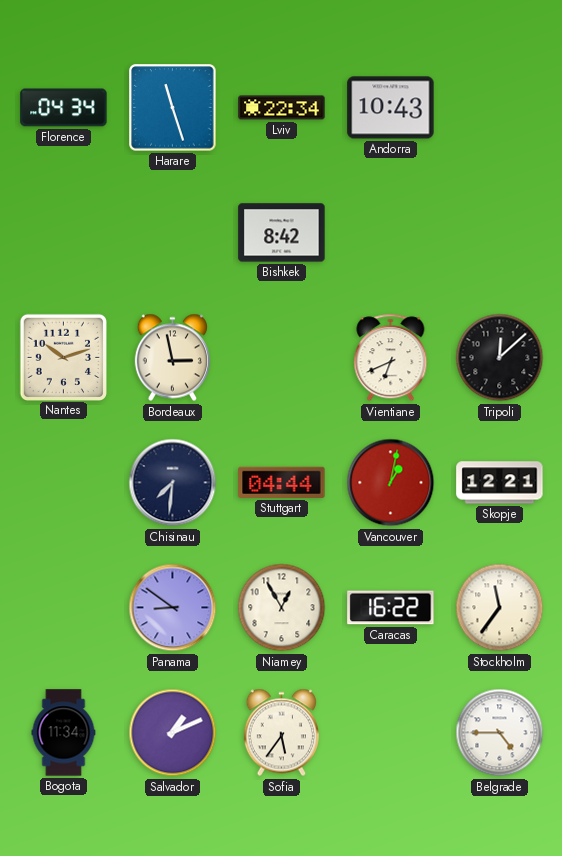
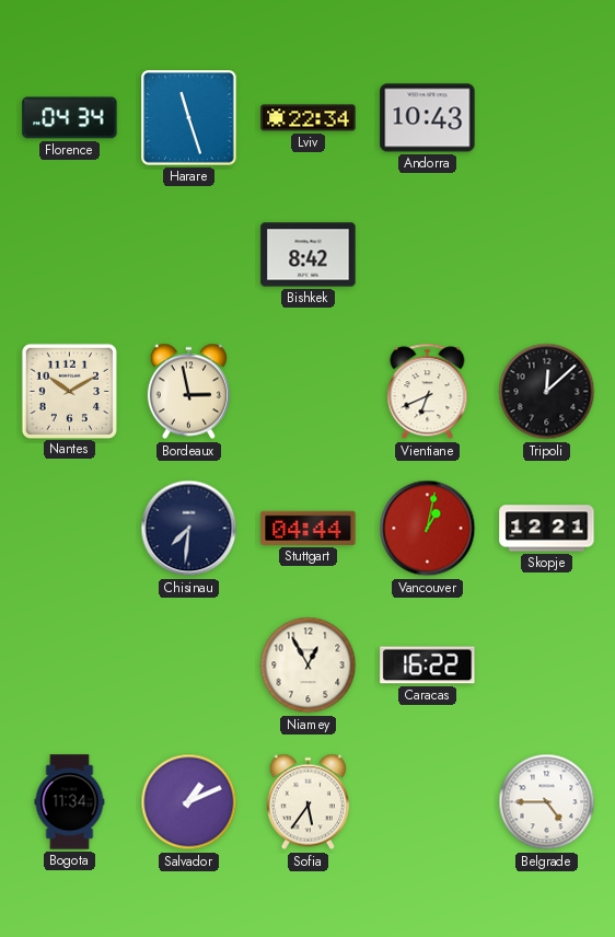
Nantes: 10:12 -> 10:10 (69, 391)
Panama: 8:51 -> none (173, 608)
Stockholm: 11:36 -> none (500, 608)
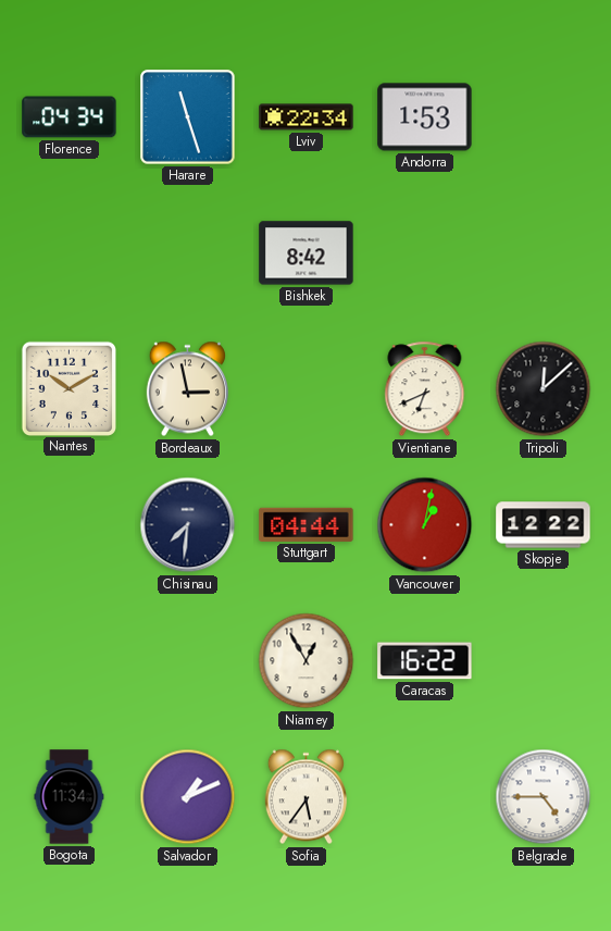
Andorra: 10:43 -> 1:53 (425, 117)
Skopje: 12:21 -> 12:22 (544, 525)
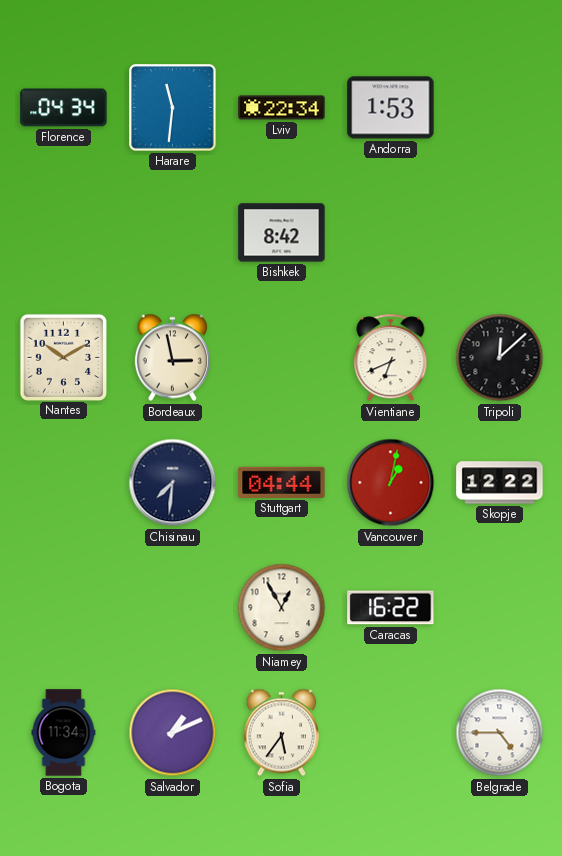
Harare: 11:27 -> 11:31 (173, 108)
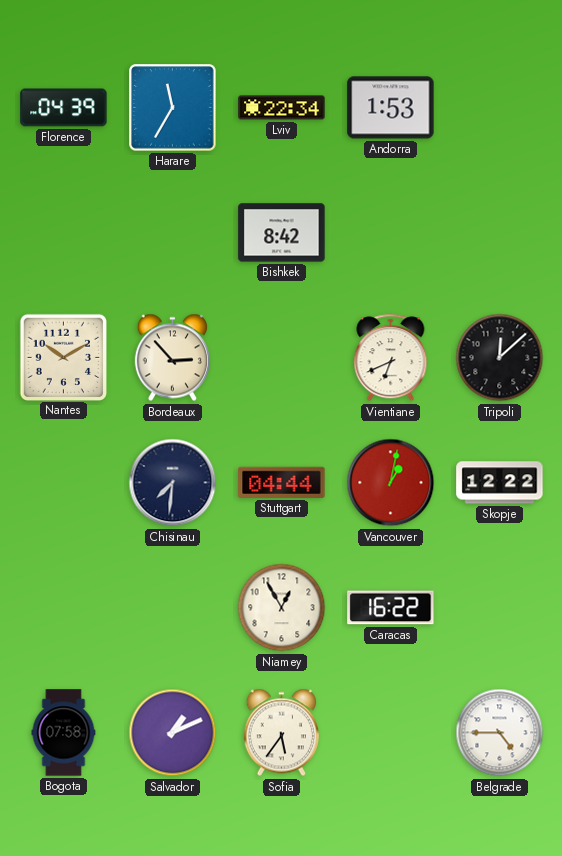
Florence: 04:34 -> 04:39 (64, 108)
Harare: 11:31 -> 11:35 (173, 108)
Bordeaux: 2:58 -> 2:53 (172, 358)
Bogota: 11:34 -> 07:58 (64, 733)
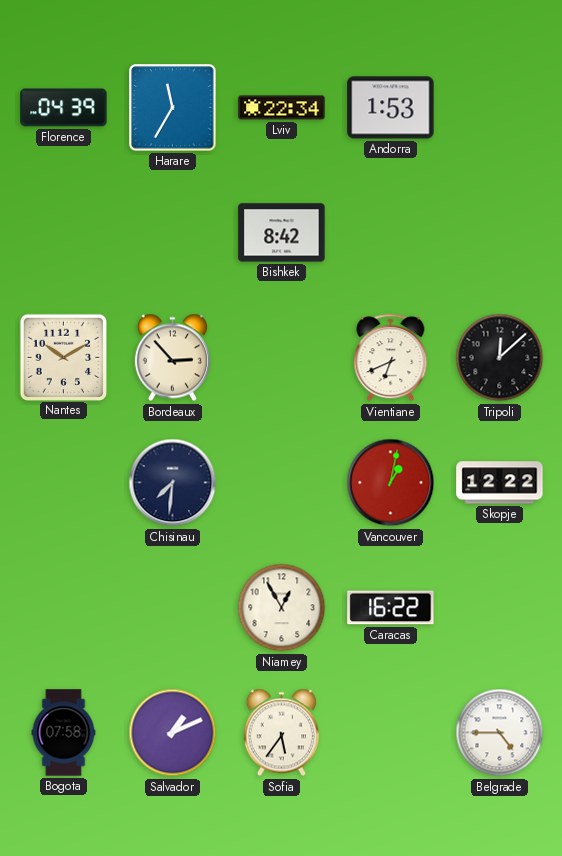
Stuttgart: 04:44 -> none (282, 482)
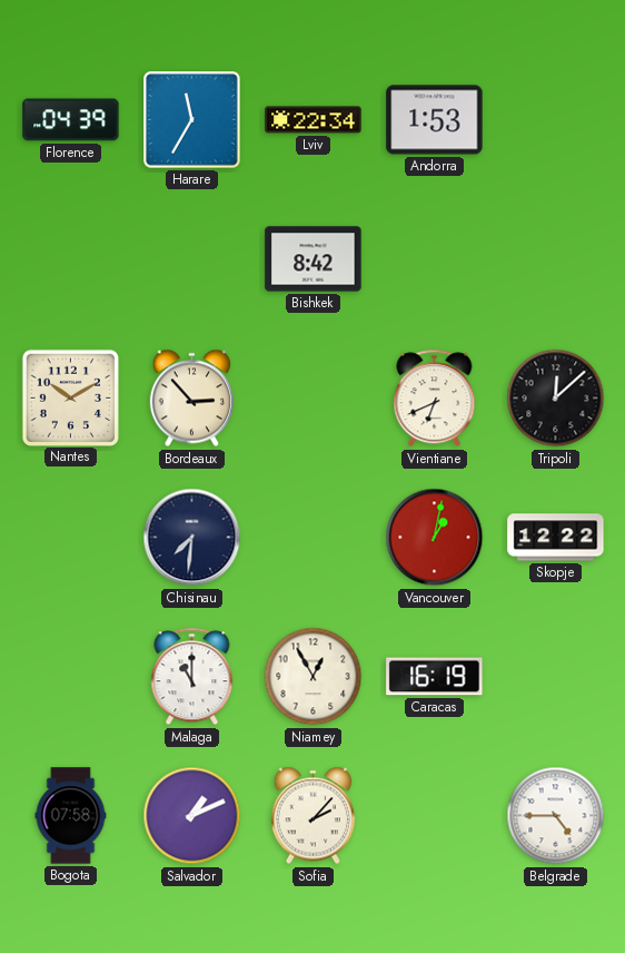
Malaga: none -> 11:00 (192, 677)
Caracas: 16:22 -> 16:19 (435, 677)
Sofia: 5:36 -> 2:07 (312, 816)
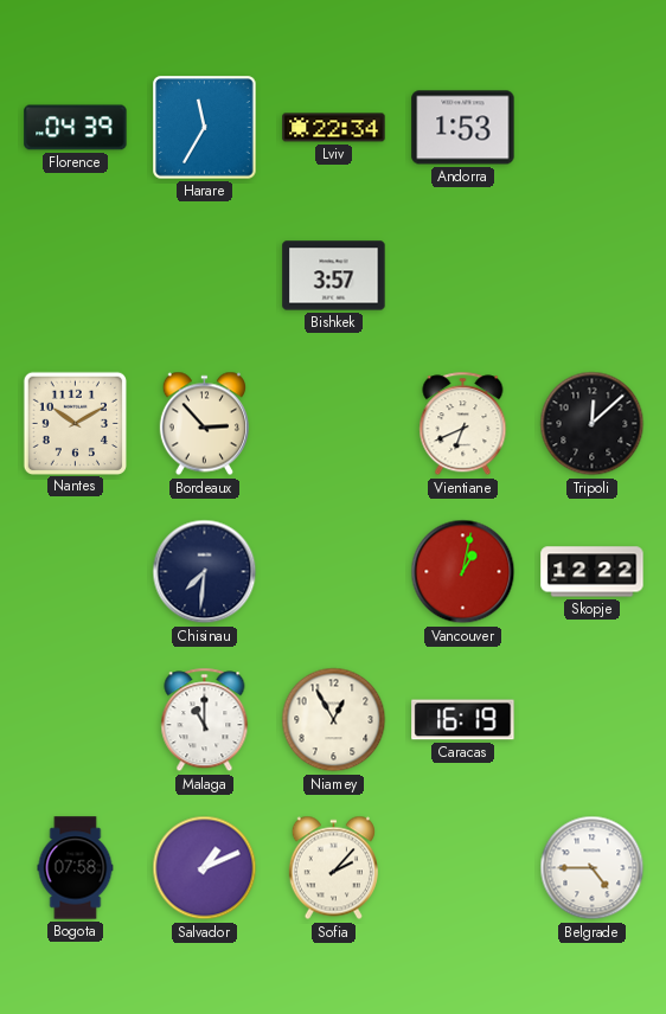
Bishkek: 8:42 -> 3:57 (334, 276)
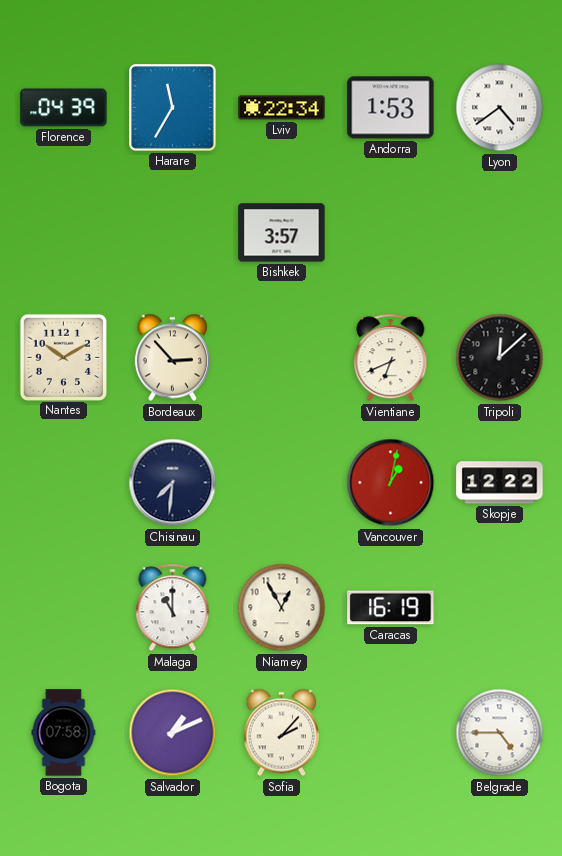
Lyon: none -> 4:39 (500, 108)
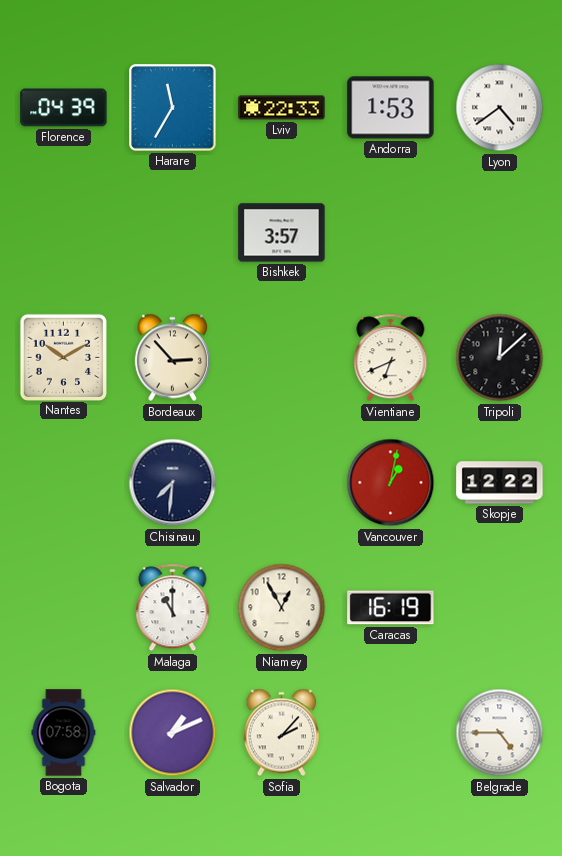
Lviv: 22:34 -> 22:33 (282, 108)
